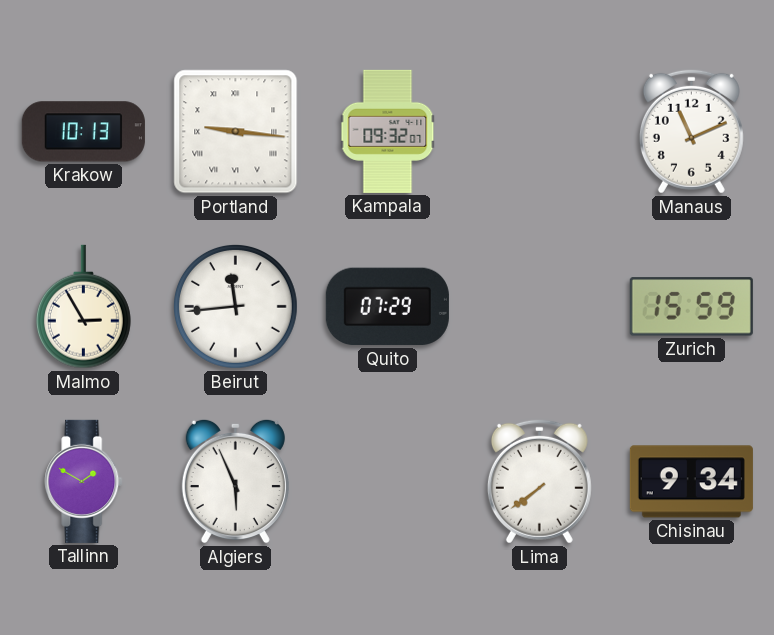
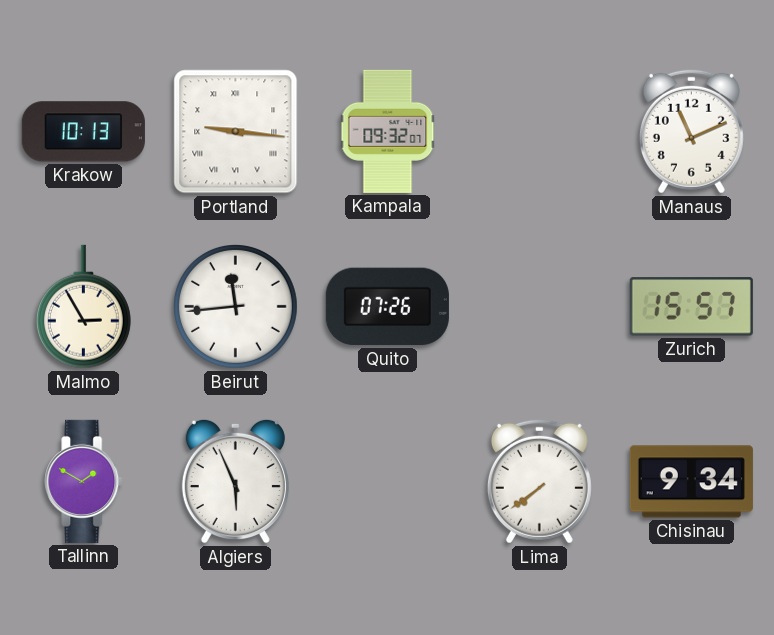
Quito: 07:29 -> 07:26 (387, 307)
Zurich: 15:59 -> 15:57 (691, 307)
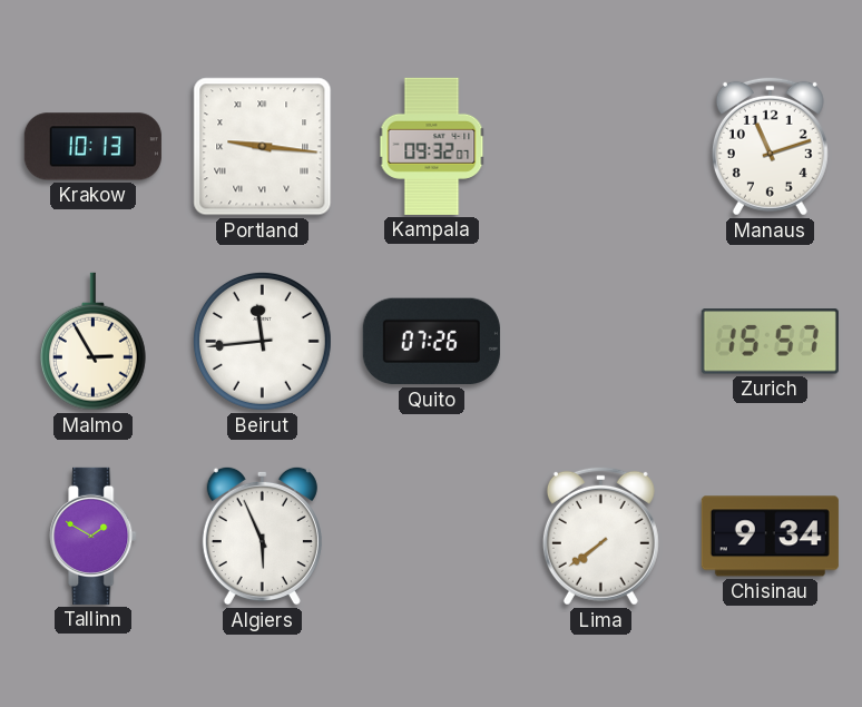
Manaus: 11:11 -> 11:12 (770, 146)
